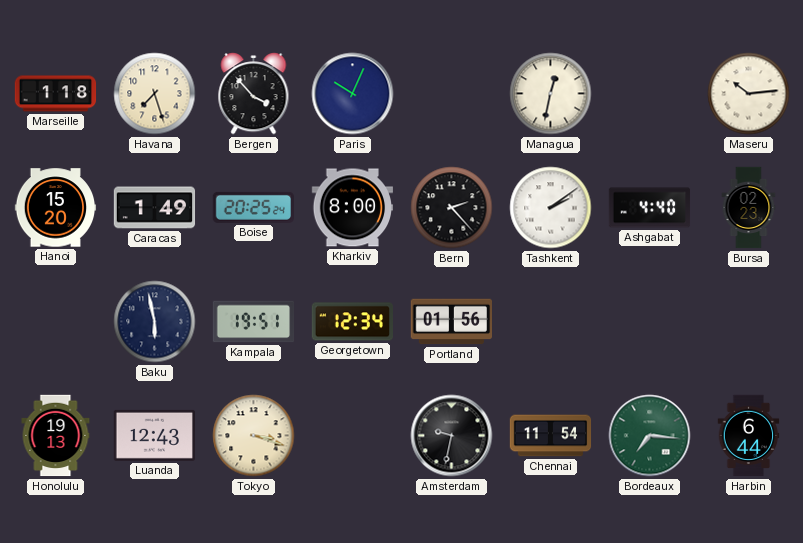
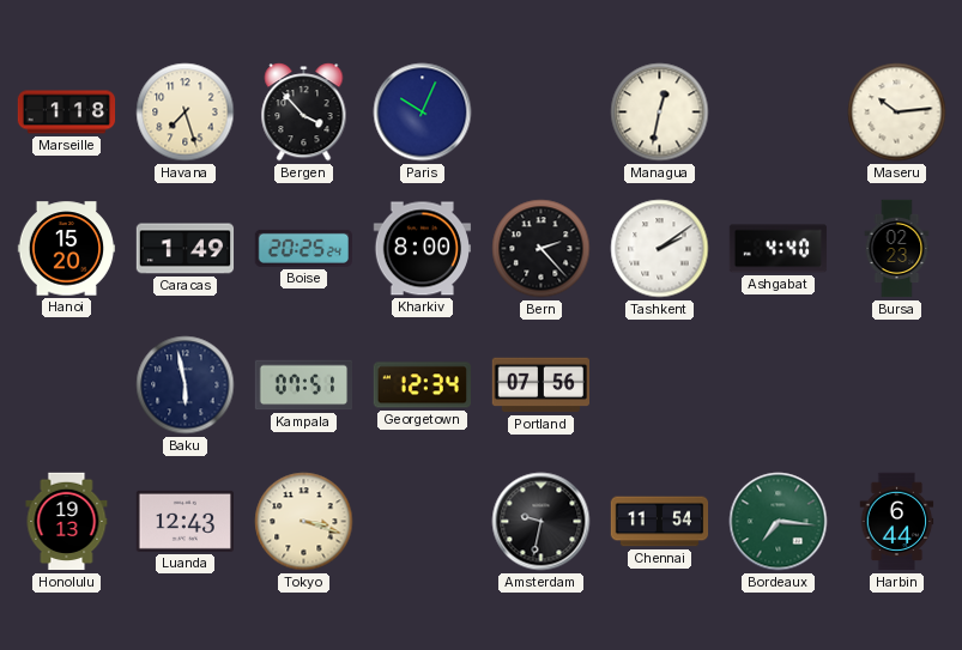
Kampala: 19:51 -> 07:51 (304, 385)
Portland: 01:56 -> 07:56 (541, 385)
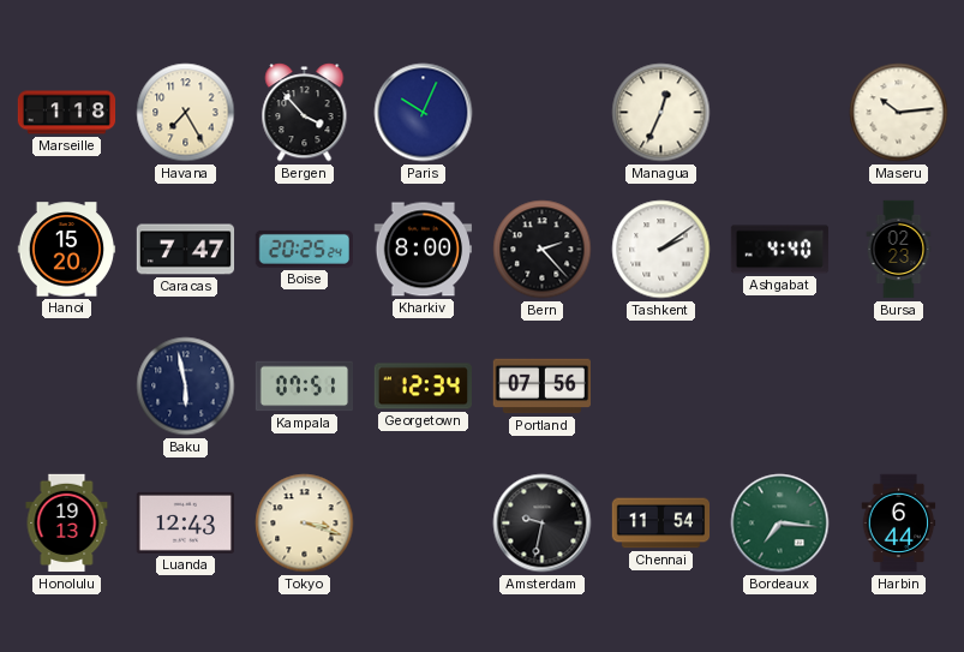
Havana: 7:27 -> 7:25 (186, 113)
Managua: 12:32 -> 12:34 (661, 113)
Caracas: 1:49 -> 7:47 (186, 250)
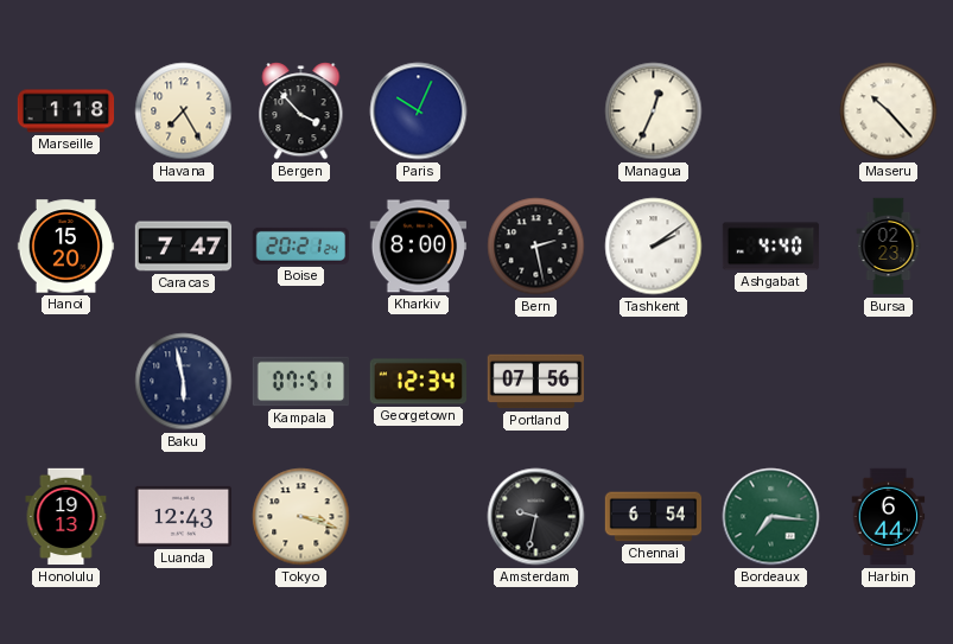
Maseru: 10:14 -> 10:23 (889, 111)
Boise: 20:25 -> 20:21 (300, 246)
Bern: 2:23 -> 2:28 (536, 247)
Chennai: 11:54 -> 6:54 (654, 517)
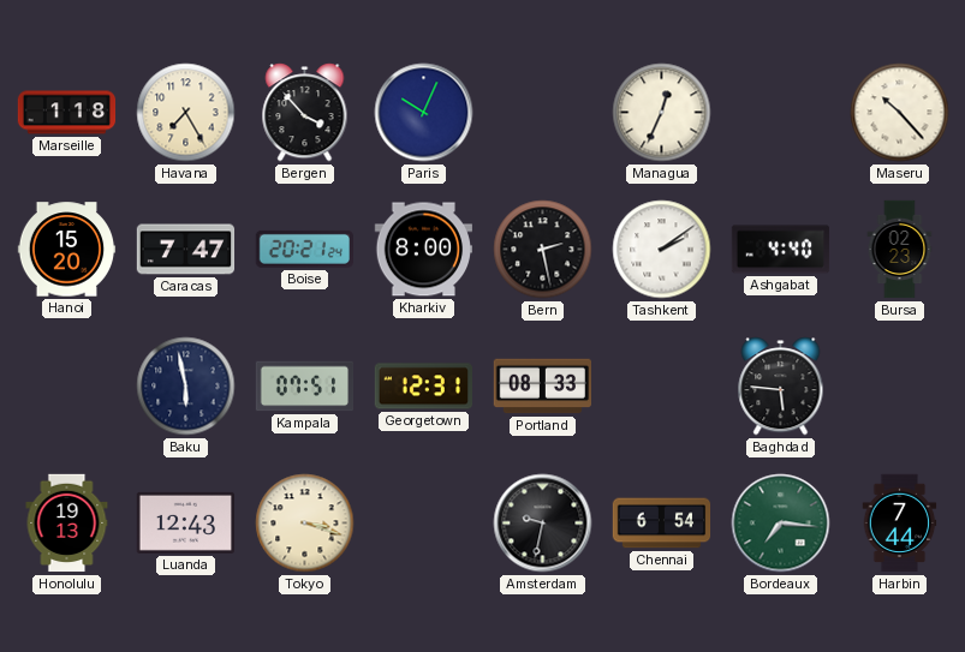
Georgetown: 12:34 -> 12:31 (423, 387)
Portland: 07:56 -> 08:33 (543, 387)
Baghdad: none -> 5:46 (781, 387)
Harbin: 6:44 -> 7:44 (900, 524)
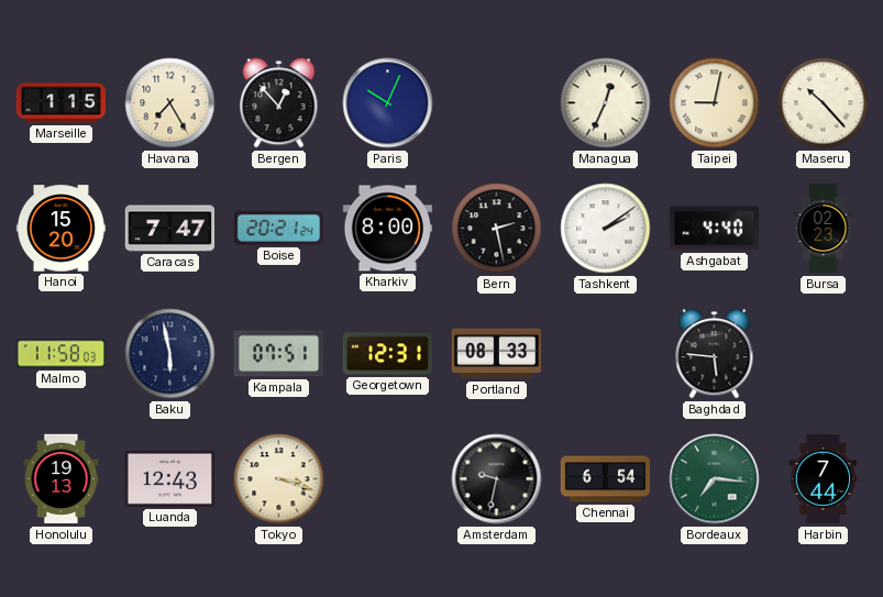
Marseille: 1:18 -> 1:15 (62, 103)
Bergen: 3:53 -> 12:53 (279, 103)
Taipei: none -> 9:02 (715, 103)
Malmo: none -> 11:58 (60, 354)
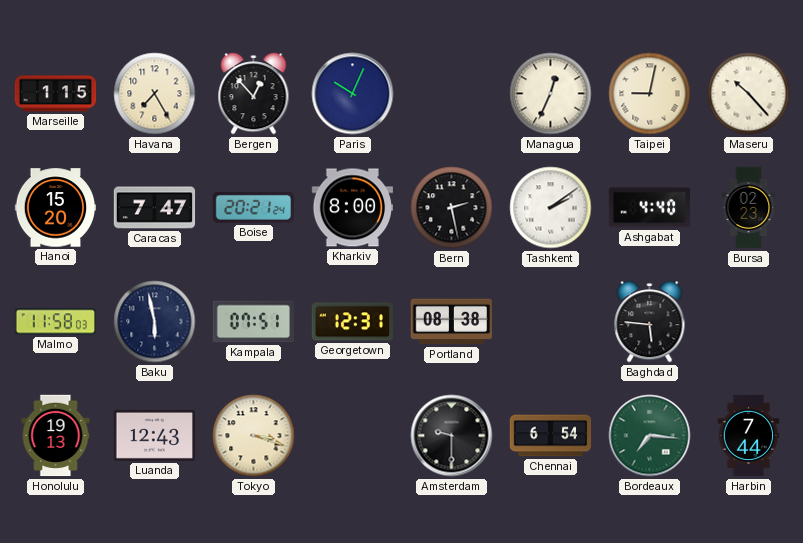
Portland: 08:33 -> 08:38 (452, 322)
Amsterdam: 9:32 -> 9:30 (452, 436)
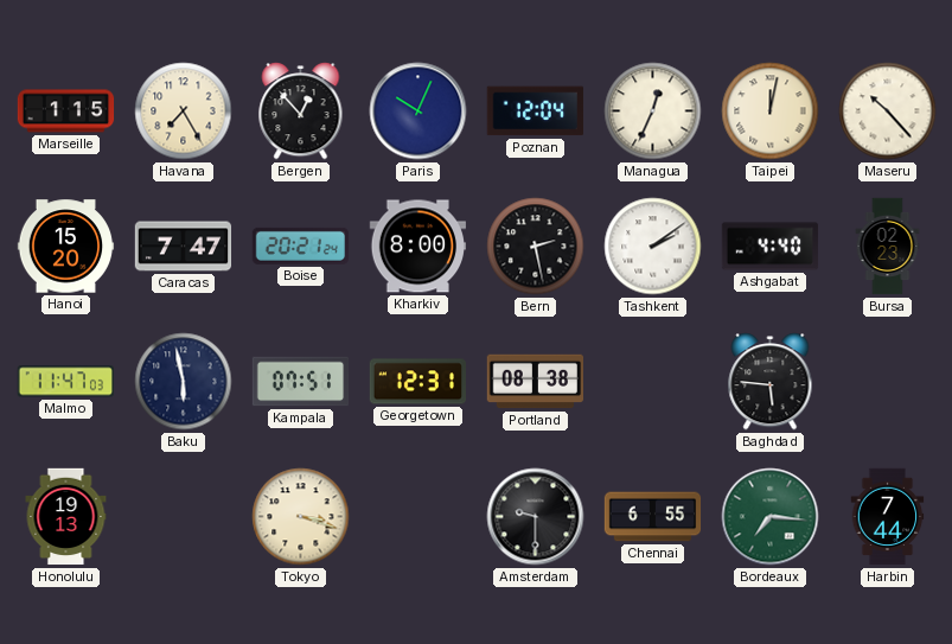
Poznan: none -> 12:04 (535, 111)
Taipei: 9:02 -> 12:02 (771, 111)
Malmo: 11:58 -> 11:47 (65, 382)
Luanda: 12:43 -> none (154, 435)
Chennai: 6:54 -> 6:55 (653, 517)
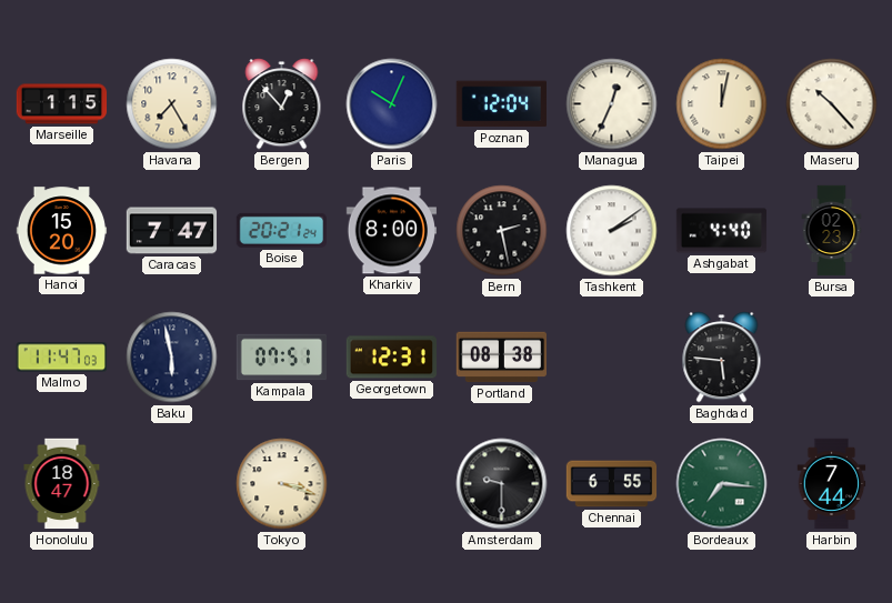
Honolulu: 19:13 -> 18:47 (62, 484)
